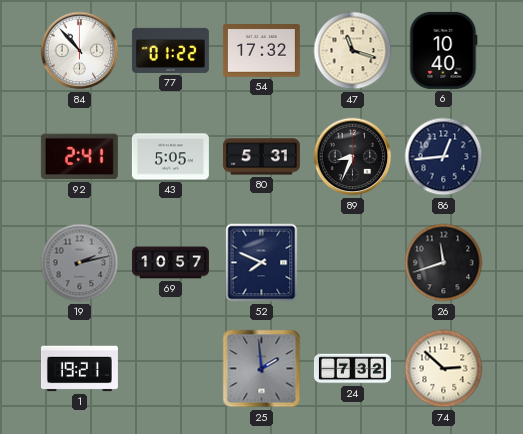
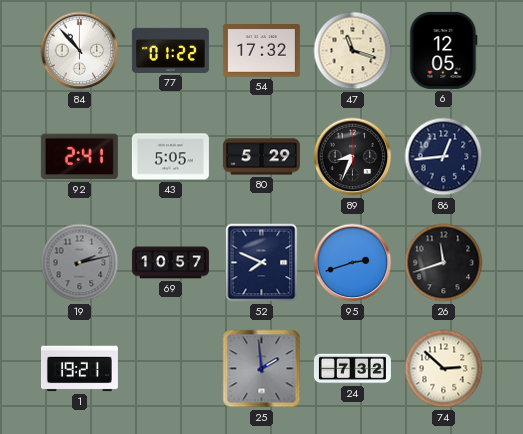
6: 10:40 -> 12:05 (444, 50)
80: 5:31 -> 5:29 (261, 157)
95: none -> 2:42 (353, 263)
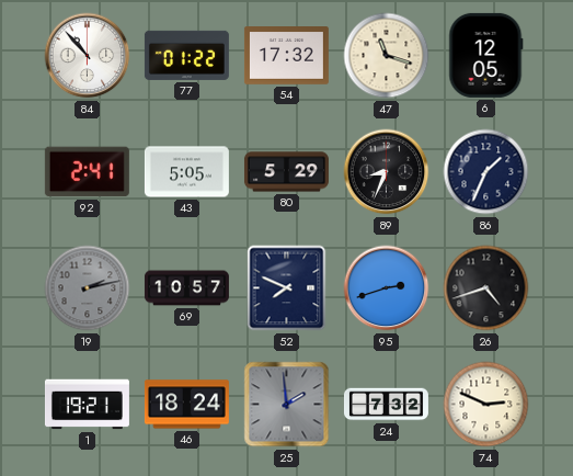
86: 12:44 -> 1:34 (486, 172)
26: 11:42 -> 4:42 (486, 288)
46: none -> 18:24 (186, 405)
74: 2:52 -> 2:49 (486, 405)
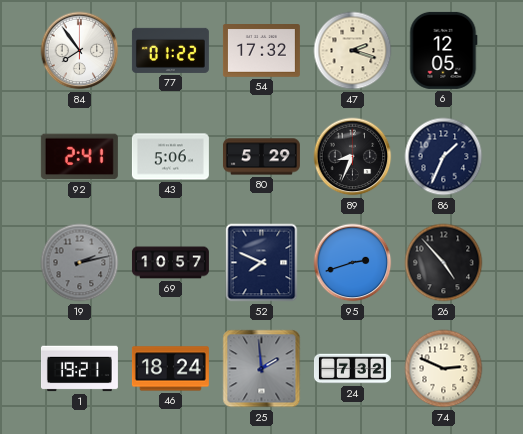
84: 10:53 -> 7:54 (80, 51)
47: 11:18 -> 2:18 (353, 51)
43: 5:05 -> 5:06 (170, 157)
26: 4:42 -> 4:53 (444, 263)
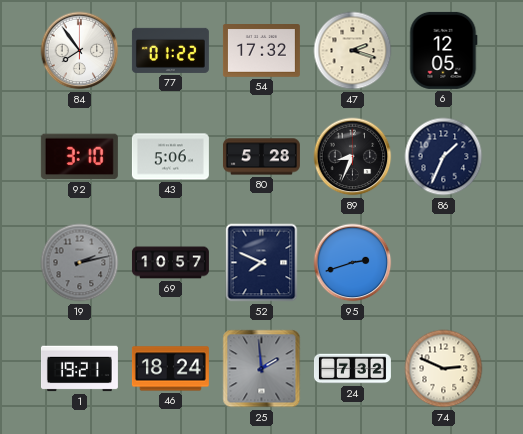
92: 2:41 -> 3:10 (79, 157)
80: 5:29 -> 5:28 (261, 157)
26: 4:53 -> none (444, 263)
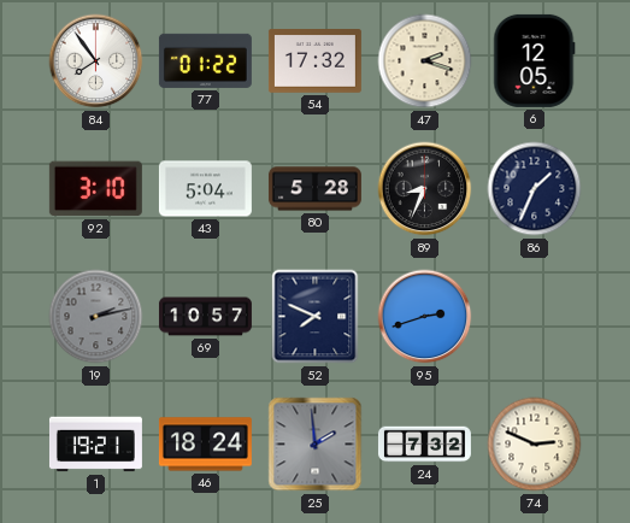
43: 5:06 -> 5:04 (205, 189)
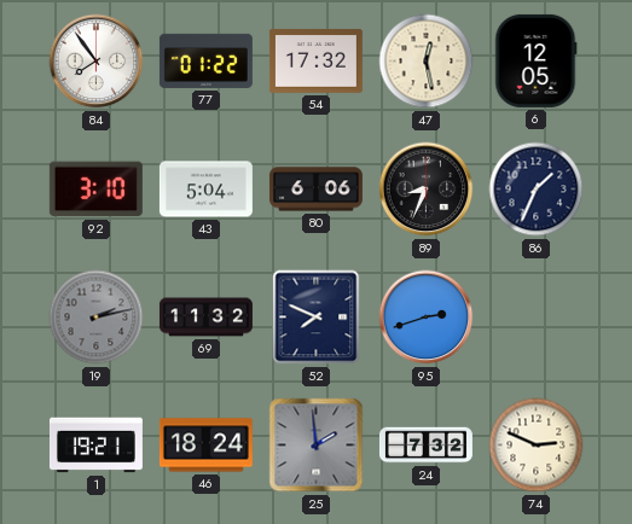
47: 2:18 -> 12:28 (427, 62)
80: 5:28 -> 6:06 (315, 190)
69: 10:57 -> 11:32 (205, 318)
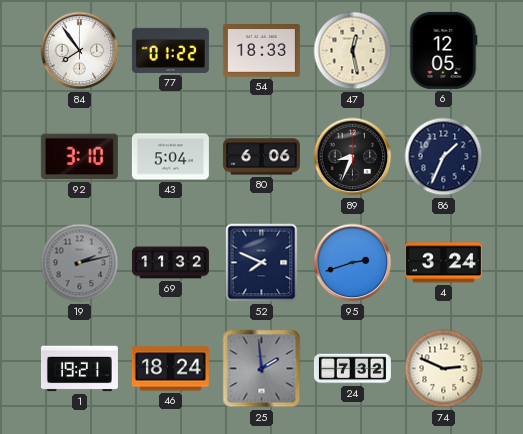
54: 17:32 -> 18:33 (261, 51)
4: none -> 3:24 (443, 263)
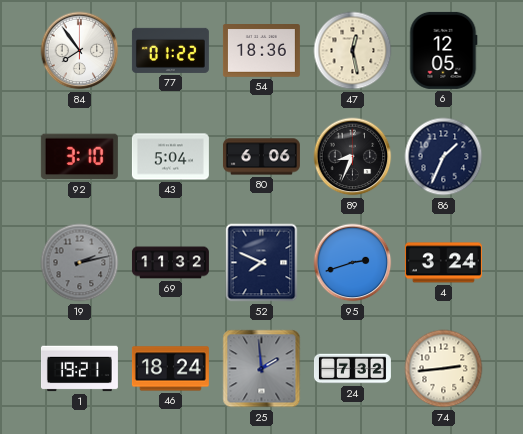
54: 18:33 -> 18:36 (261, 51)
74: 2:49 -> 2:44 (444, 369)
